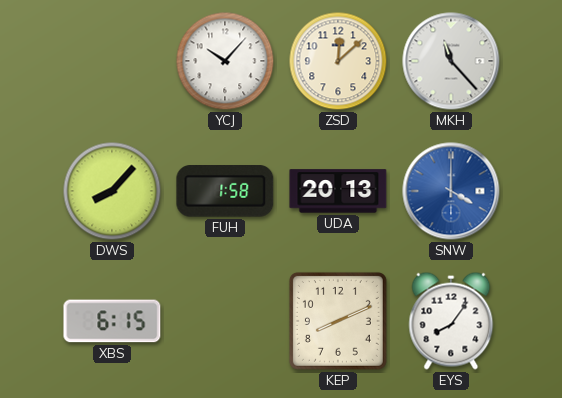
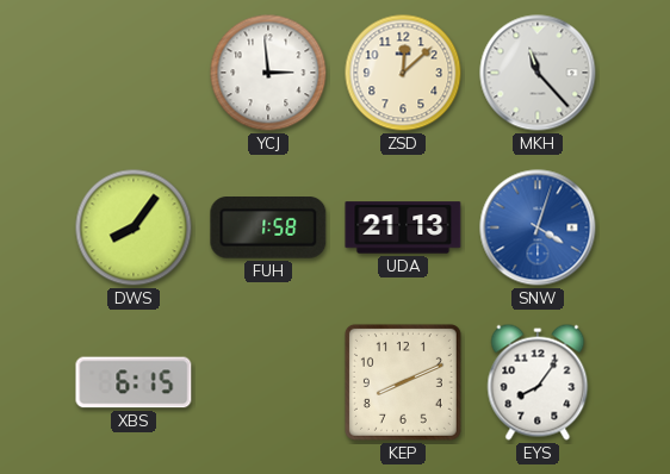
YCJ: 10:07 -> 2:59 (268, 73)
DWS: 8:07 -> 8:06 (134, 227)
UDA: 20:13 -> 21:13 (403, 227)
SNW: 4:00 -> 4:03 (538, 227)
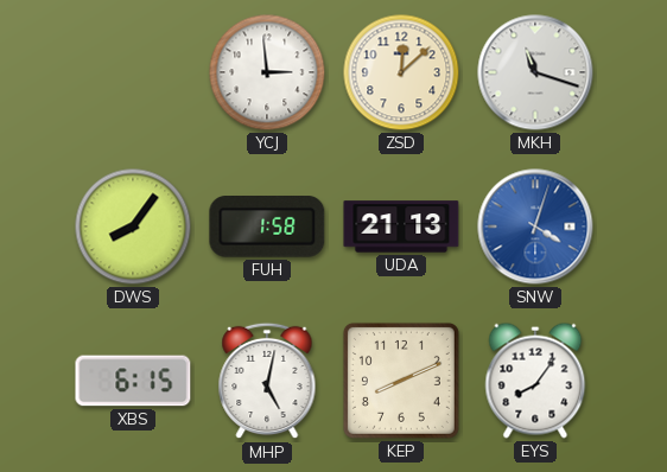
MKH: 11:23 -> 11:18 (535, 72)
MHP: none -> 5:02 (267, 381)
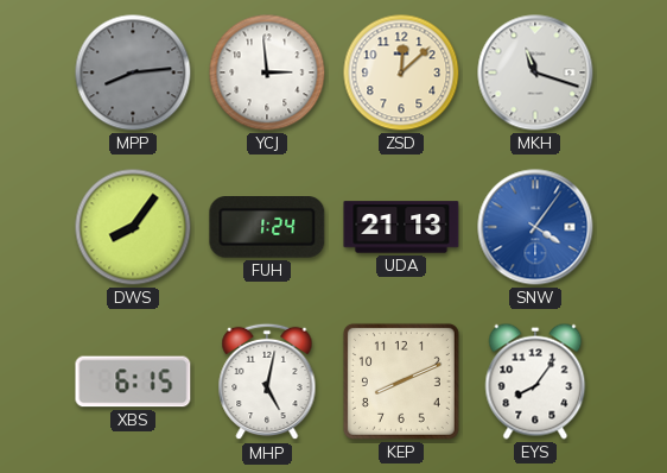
MPP: none -> 8:14 (133, 72)
FUH: 1:58 -> 1:24 (267, 227)
SNW: 4:03 -> 4:06 (535, 227)
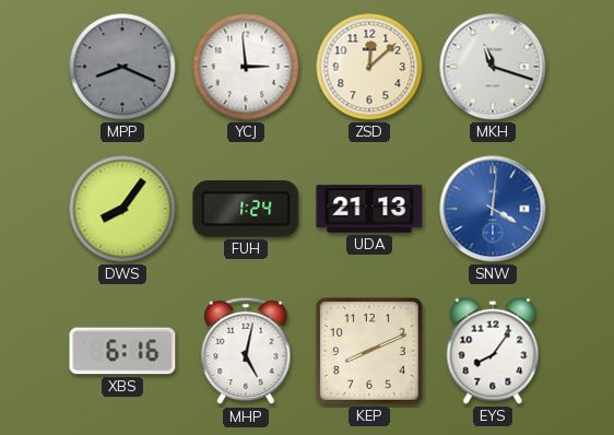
MPP: 8:14 -> 8:19 (122, 67)
SNW: 4:06 -> 4:01 (493, 209)
XBS: 6:15 -> 6:16 (122, 351)
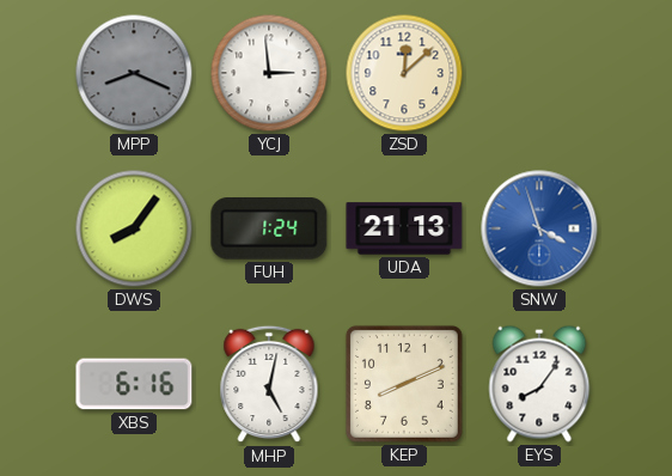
MKH: 11:18 -> none (493, 67)
SNW: 4:01 -> 3:57 (539, 228)
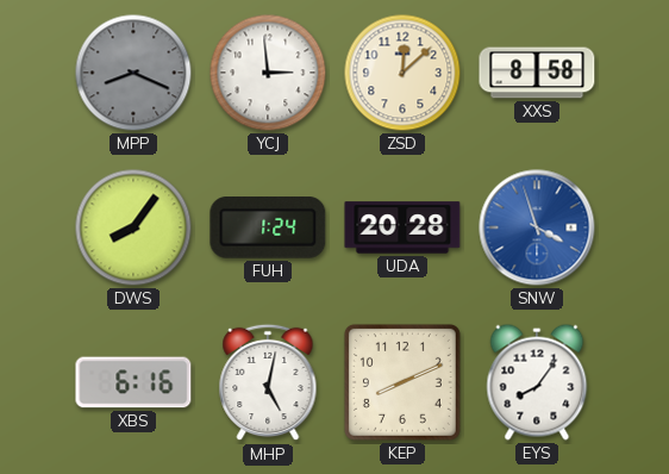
XXS: none -> 8:58 (537, 73)
UDA: 21:13 -> 20:28 (402, 227)
